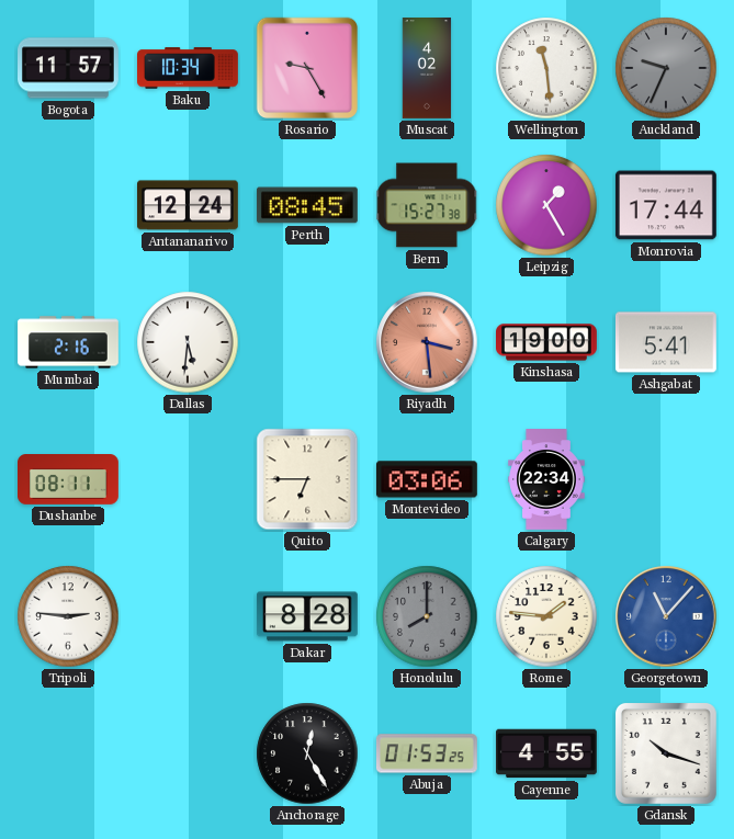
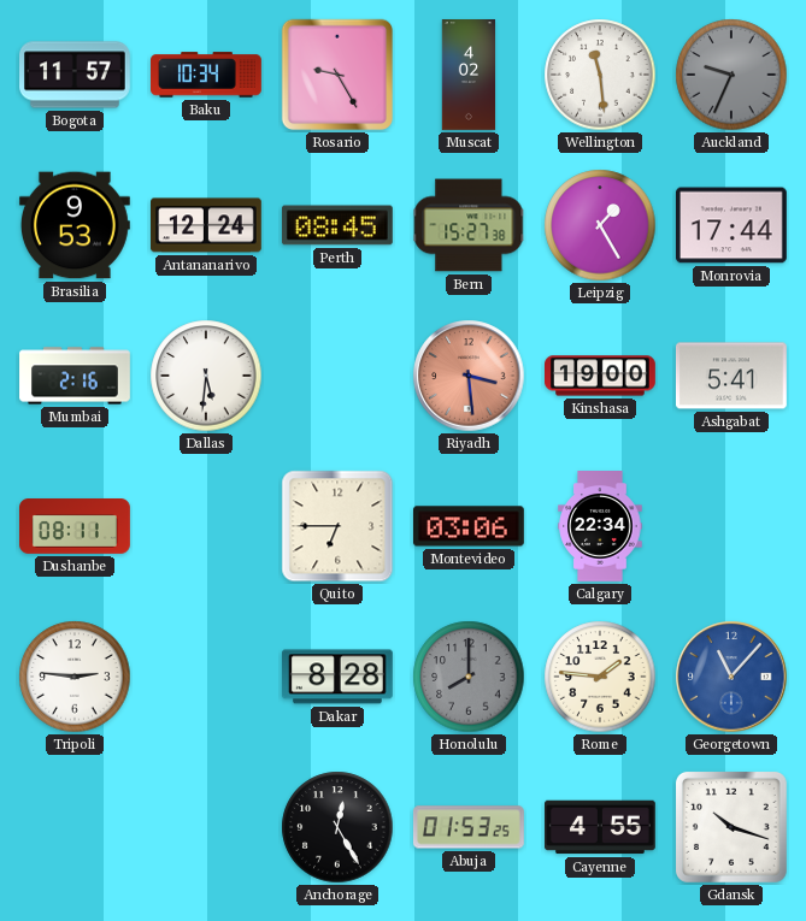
Brasilia: none -> 9:53 (75, 225)
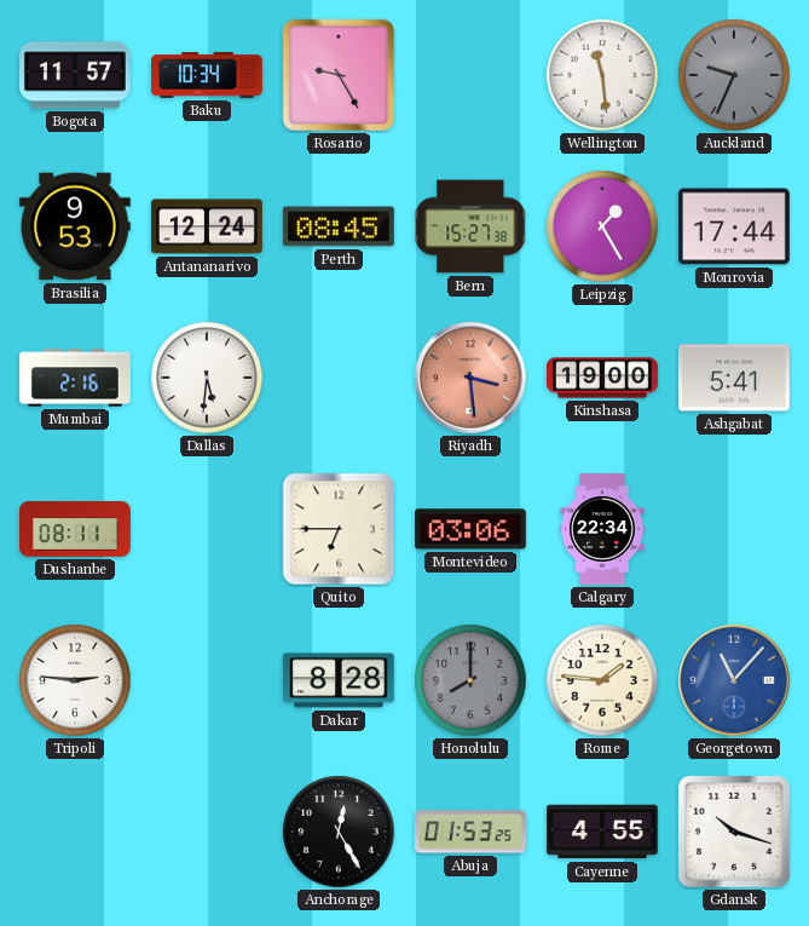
Muscat: 4:02 -> none (469, 76)
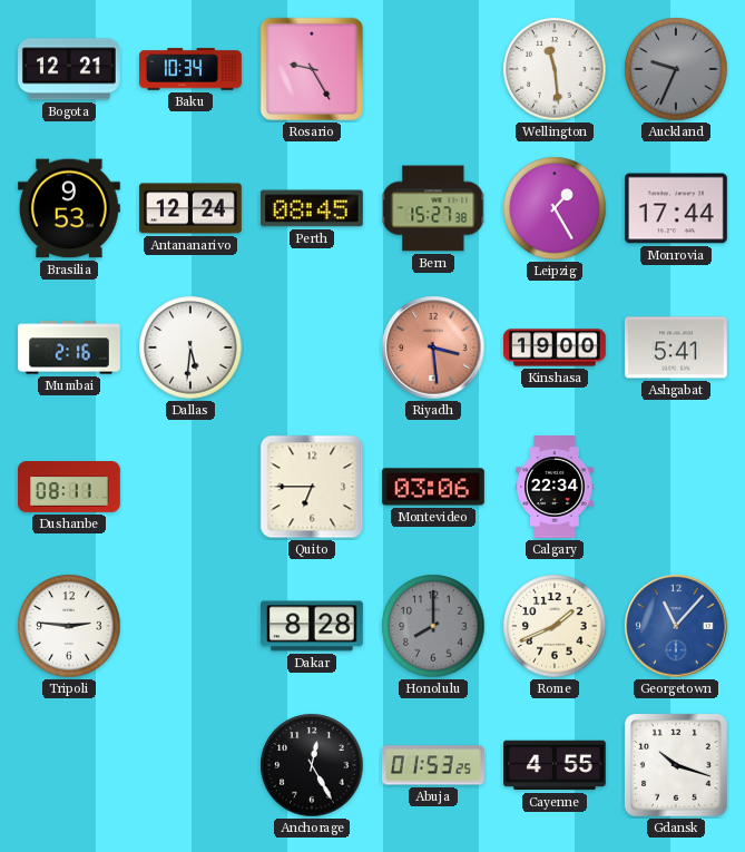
Bogota: 11:57 -> 12:21 (70, 69)
Rome: 1:46 -> 1:41 (555, 626)
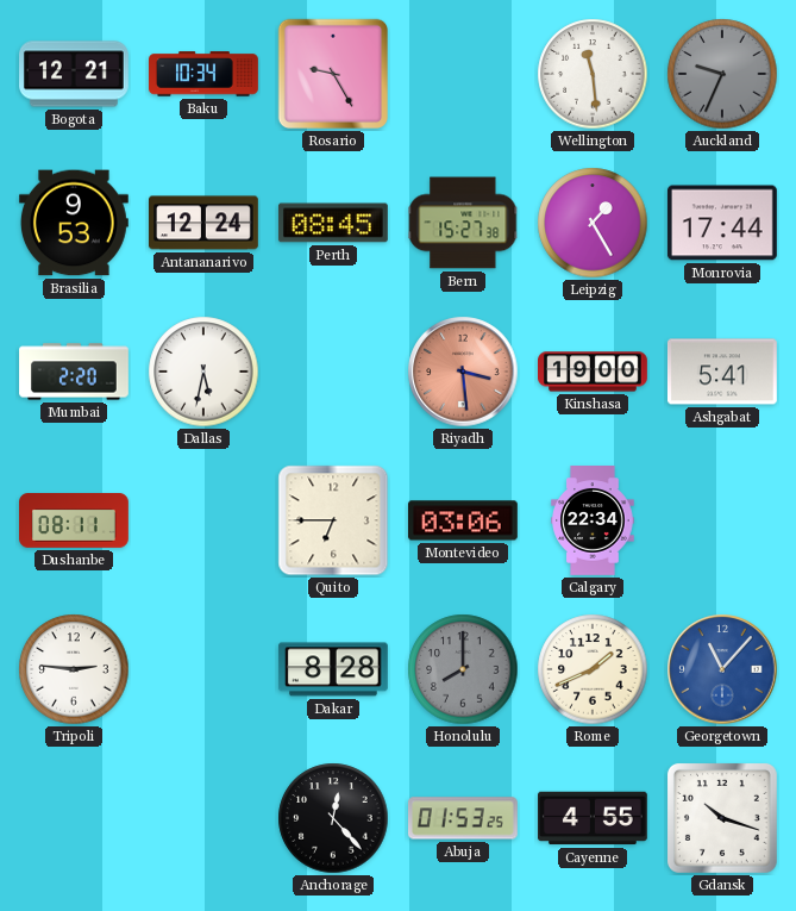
Mumbai: 2:16 -> 2:20 (74, 372)
Dallas: 5:31 -> 5:32 (203, 372)
Anchorage: 12:25 -> 12:23 (333, 818)
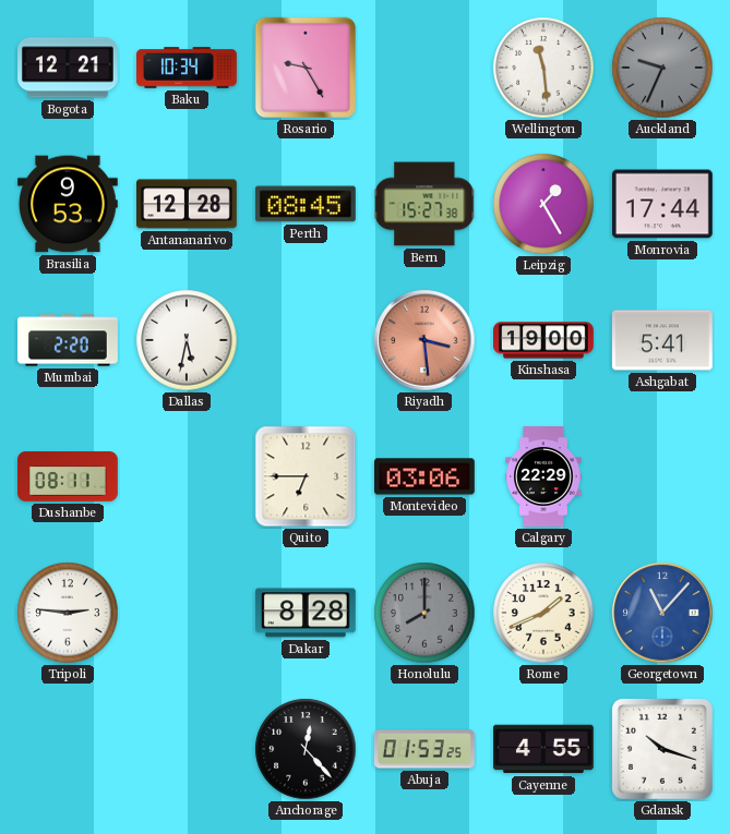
Antananarivo: 12:24 -> 12:28 (188, 204)
Calgary: 22:34 -> 22:29 (543, 478)
